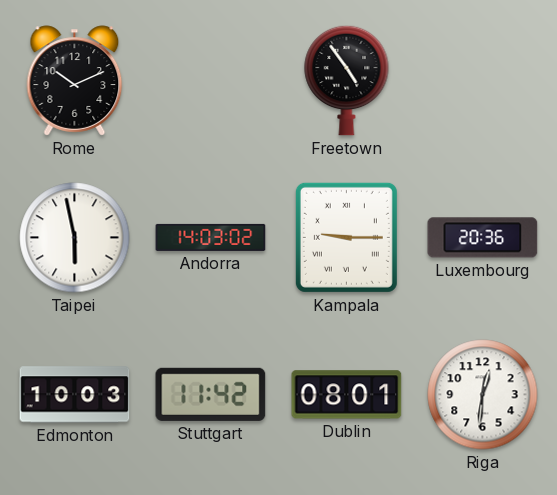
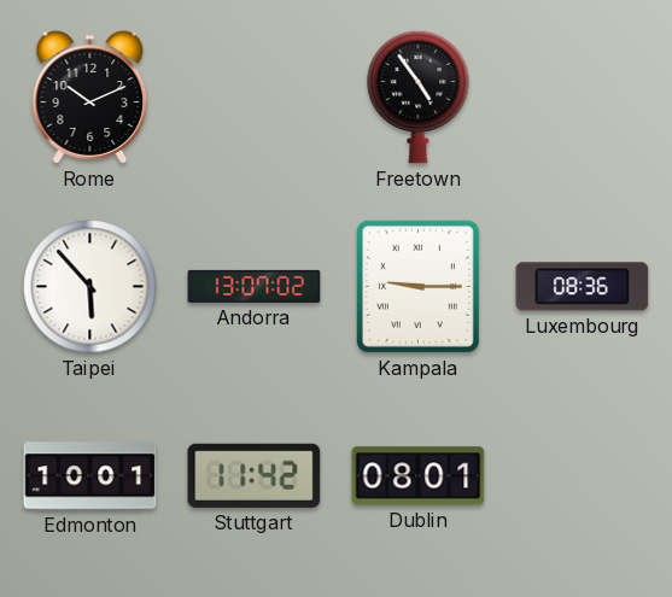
Taipei: 5:58 -> 5:53 (90, 287)
Andorra: 14:03 -> 13:07 (255, 286)
Luxembourg: 20:36 -> 08:36 (583, 287)
Edmonton: 10:03 -> 10:01 (90, 476)
Riga: 12:31 -> none (483, 395)
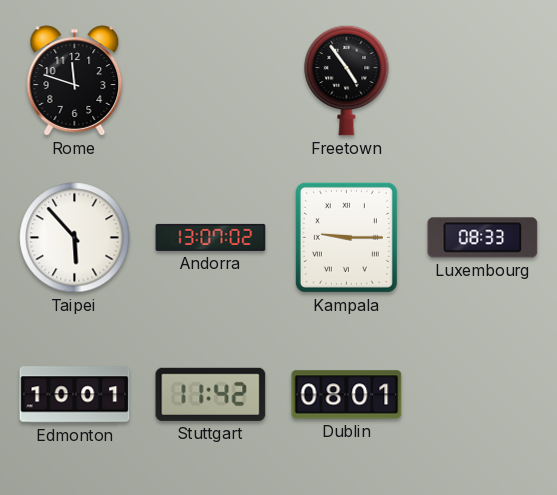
Rome: 10:11 -> 11:48 (75, 81)
Luxembourg: 08:36 -> 08:33 (483, 238)
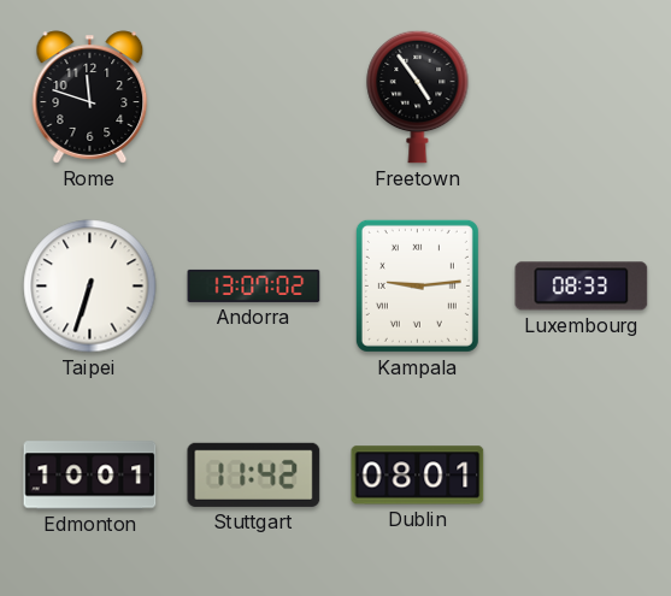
Taipei: 5:53 -> 6:33 (90, 287)
Kampala: 9:15 -> 9:14 (417, 285)
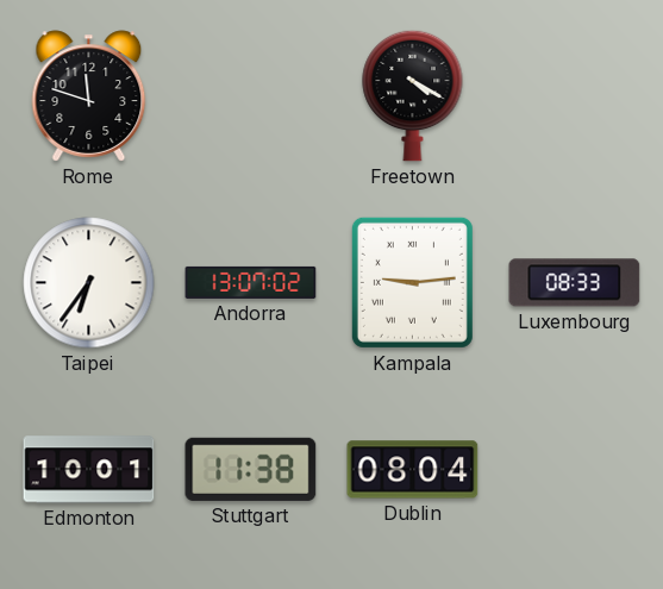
Freetown: 4:54 -> 4:20 (413, 95)
Taipei: 6:33 -> 6:36 (89, 283)
Stuttgart: 11:42 -> 11:38 (251, 469)
Dublin: 08:01 -> 08:04 (413, 470)
